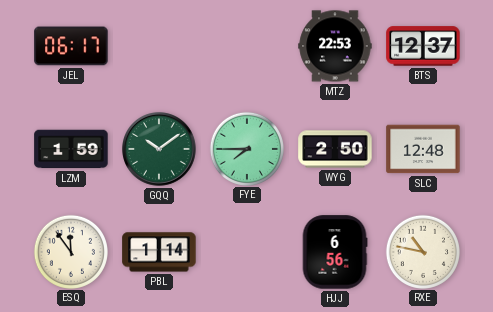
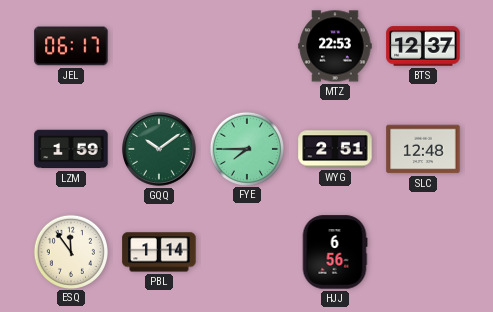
WYG: 2:50 -> 2:51 (335, 149)
RXE: 10:47 -> none (422, 251)
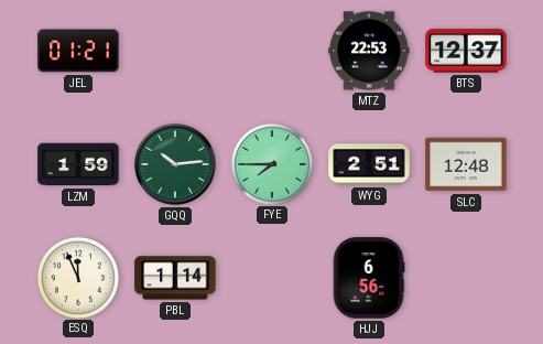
JEL: 06:17 -> 01:21 (78, 51)
GQQ: 10:09 -> 10:14 (175, 164)
ESQ: 11:54 -> 11:56 (77, 277)
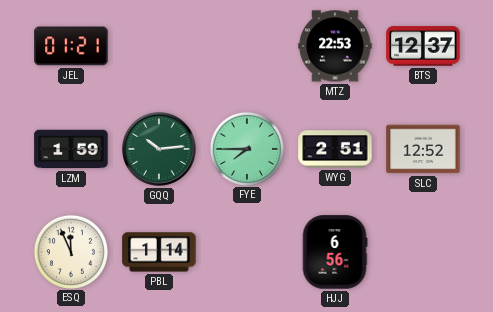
SLC: 12:48 -> 12:52 (423, 149)
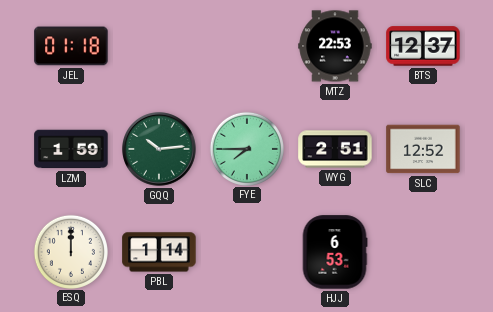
JEL: 01:21 -> 01:18 (71, 46)
ESQ: 11:56 -> 12:00 (70, 251)
HJJ: 6:56 -> 6:53 (335, 252)
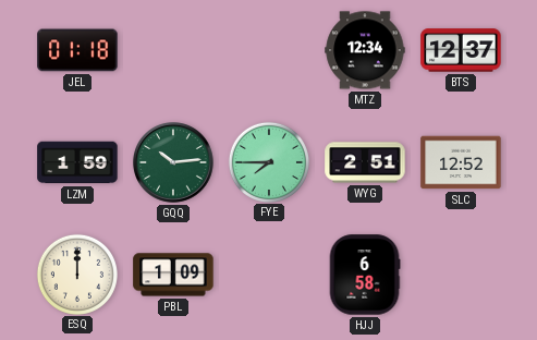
MTZ: 22:53 -> 12:34 (365, 50)
PBL: 1:14 -> 1:09 (173, 275)
HJJ: 6:53 -> 6:58 (365, 275)
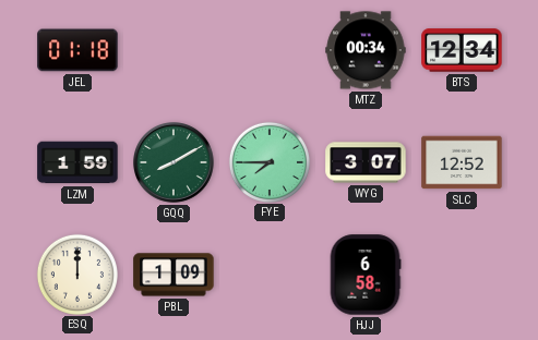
MTZ: 12:34 -> 00:34 (366, 50)
BTS: 12:37 -> 12:34 (462, 50)
GQQ: 10:14 -> 8:10 (174, 162)
WYG: 2:51 -> 3:07 (366, 162)
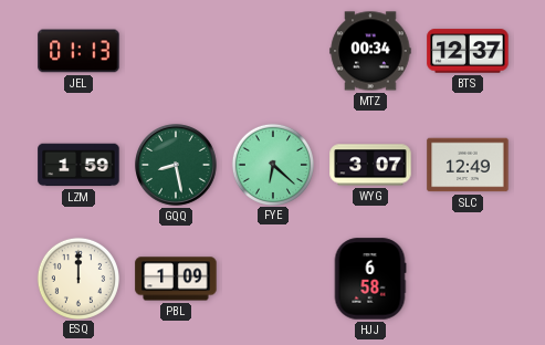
JEL: 01:18 -> 01:13 (78, 51)
BTS: 12:34 -> 12:37 (468, 51)
GQQ: 8:10 -> 8:28 (176, 165)
FYE: 7:45 -> 6:22 (272, 164)
SLC: 12:52 -> 12:49 (468, 165)
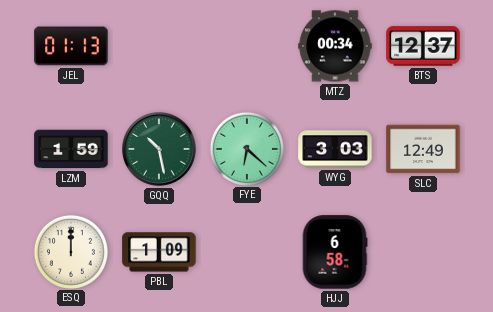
GQQ: 8:28 -> 10:28 (159, 149)
WYG: 3:07 -> 3:03 (335, 149)
